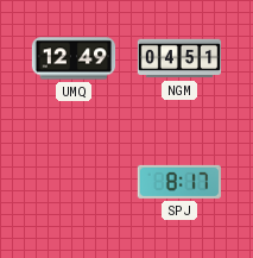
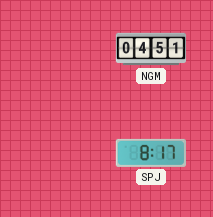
UMQ: 12:49 -> none (74, 58)
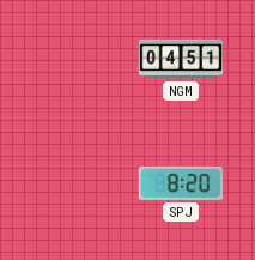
SPJ: 8:17 -> 8:20 (180, 183)
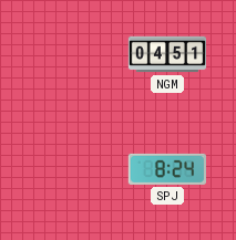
SPJ: 8:20 -> 8:24 (166, 169)
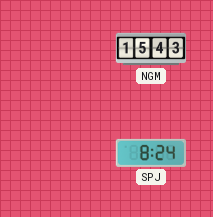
NGM: 04:51 -> 15:43 (151, 49)
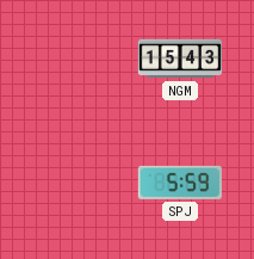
SPJ: 8:24 -> 5:59 (179, 183)
